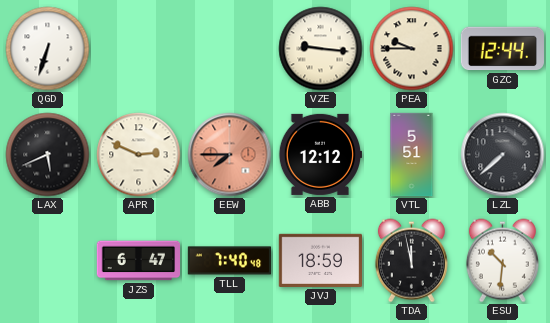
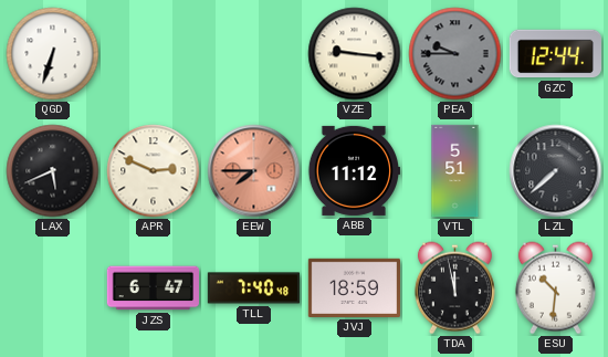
PEA dial: cream -> grey (455, 54)
ABB: 12:12 -> 11:12 (353, 170)
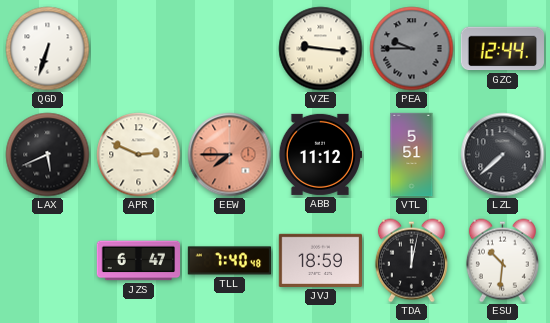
TDA: 11:58 -> 12:02 (411, 261)
